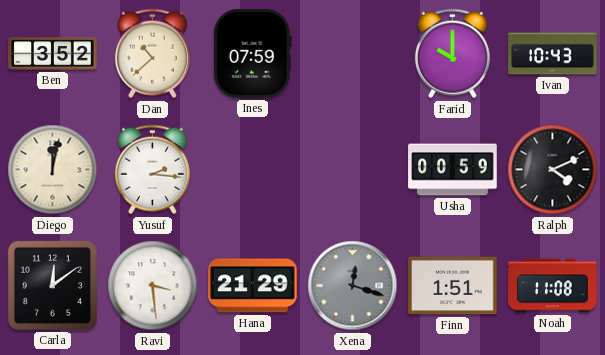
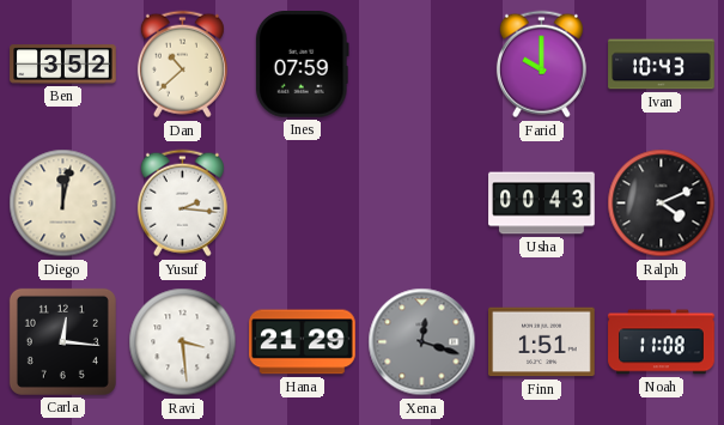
Usha: 00:59 -> 00:43 (542, 204)
Carla: 12:09 -> 12:16 (62, 341)
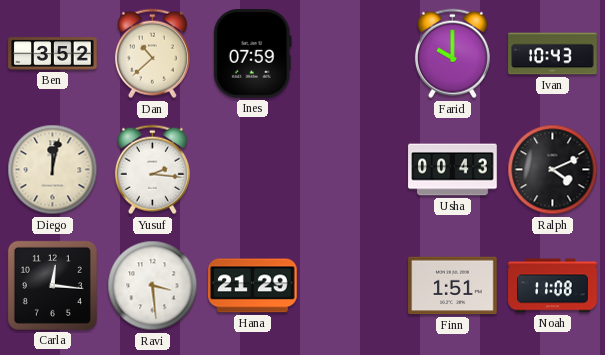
Xena: 12:18 -> none (422, 342)
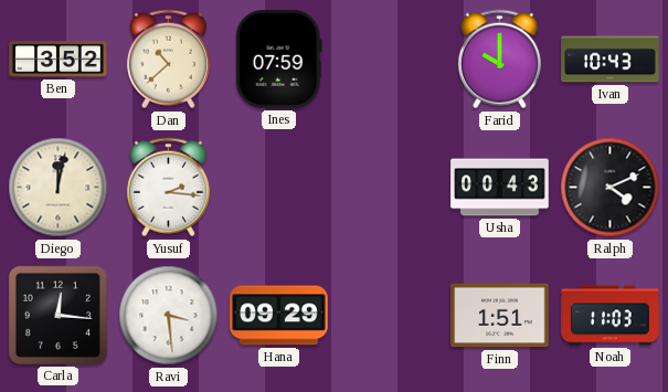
Hana: 21:29 -> 09:29 (279, 316)
Noah: 11:08 -> 11:03 (611, 316)
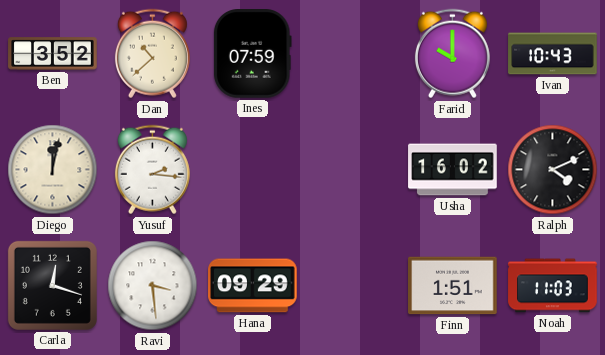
Usha: 00:43 -> 16:02 (453, 170)
Carla: 12:16 -> 12:18 (52, 285)
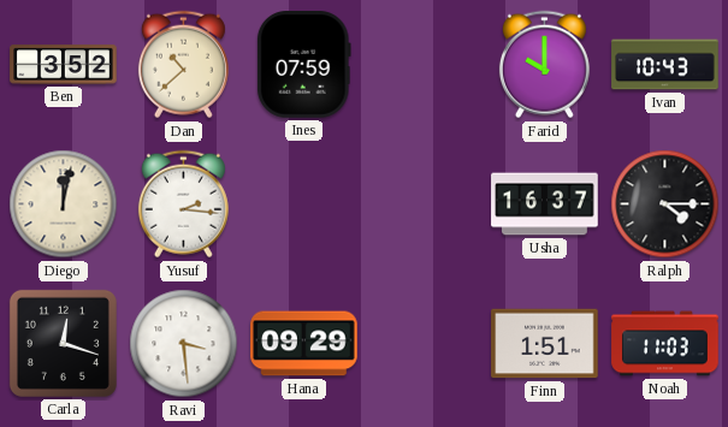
Usha: 16:02 -> 16:37 (545, 204)
Ralph: 4:11 -> 4:15 (665, 204)
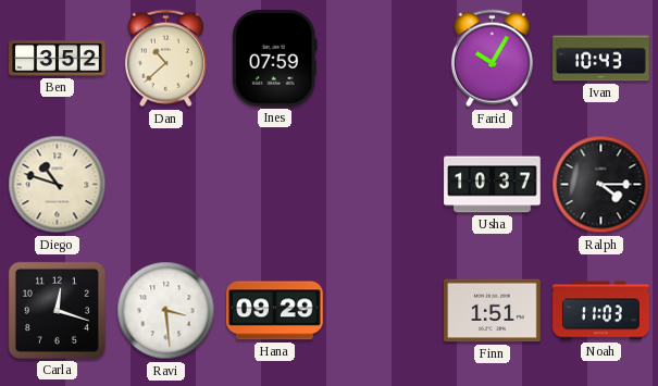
Farid: 10:00 -> 10:05 (492, 59)
Diego: 12:02 -> 10:48 (58, 185)
Yusuf: 2:16 -> none (183, 204)
Usha: 16:37 -> 10:37 (493, 185)
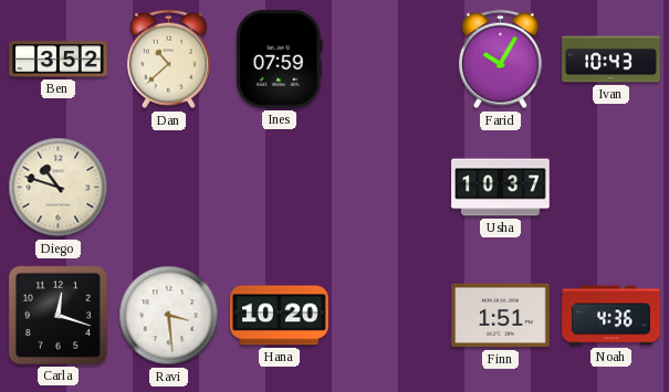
Ralph: 4:15 -> none (601, 185)
Hana: 09:29 -> 10:20 (280, 316)
Noah: 11:03 -> 4:36 (611, 316)
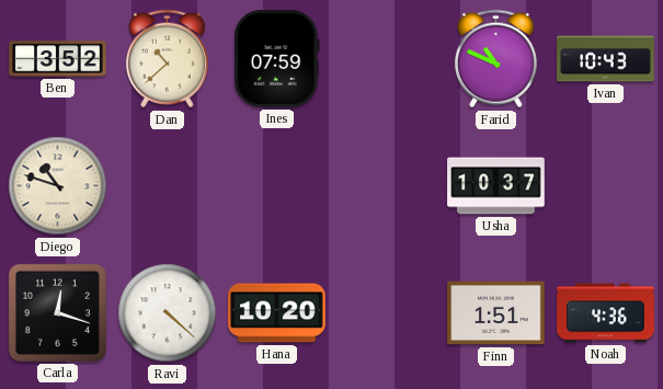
Farid: 10:05 -> 10:49 (495, 59)
Ravi: 3:29 -> 4:22 (168, 313)
